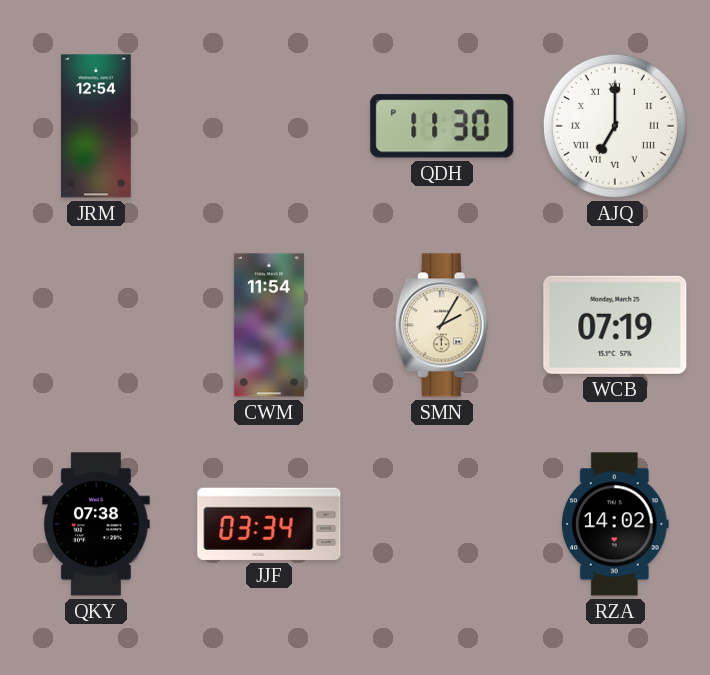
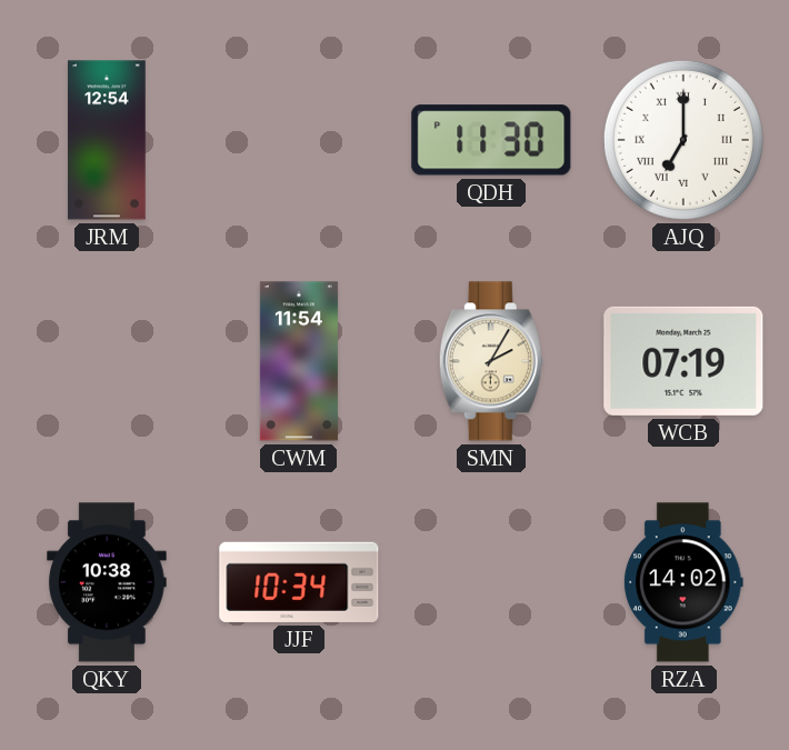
QKY: 07:38 -> 10:38 (107, 582)
JJF: 03:34 -> 10:34 (299, 582)
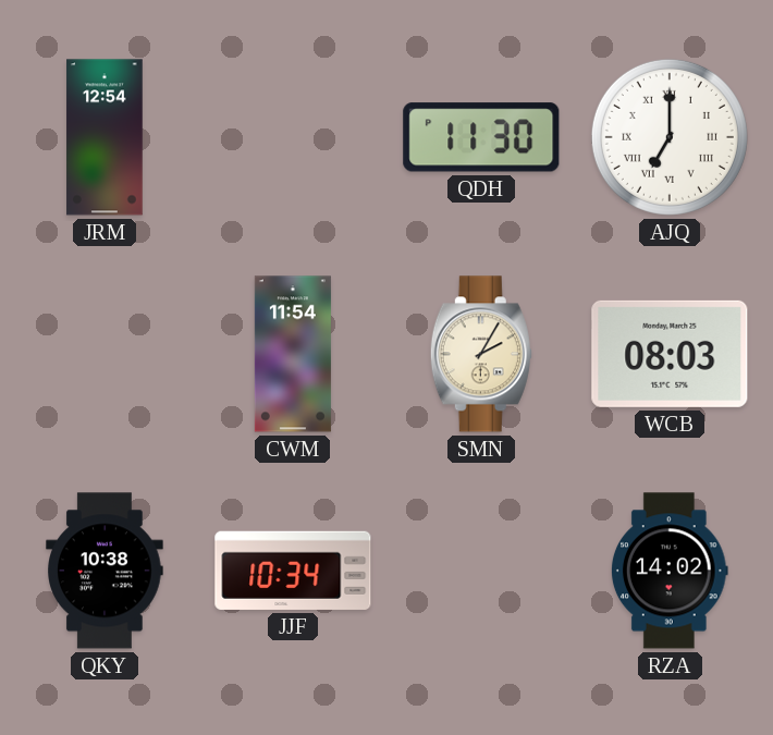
WCB: 07:19 -> 08:03 (670, 354)
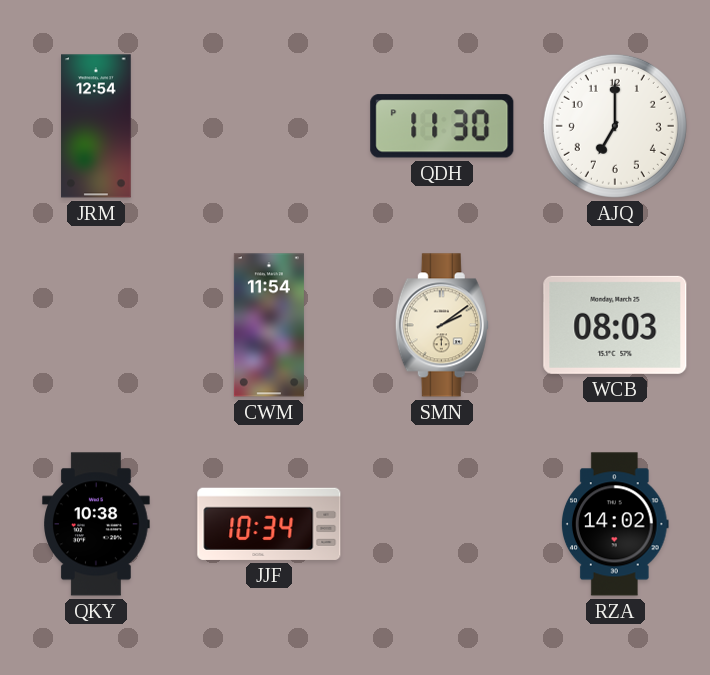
AJQ numerals: Roman -> Arabic (615, 126)
SMN: 2:05 -> 2:09 (442, 325)
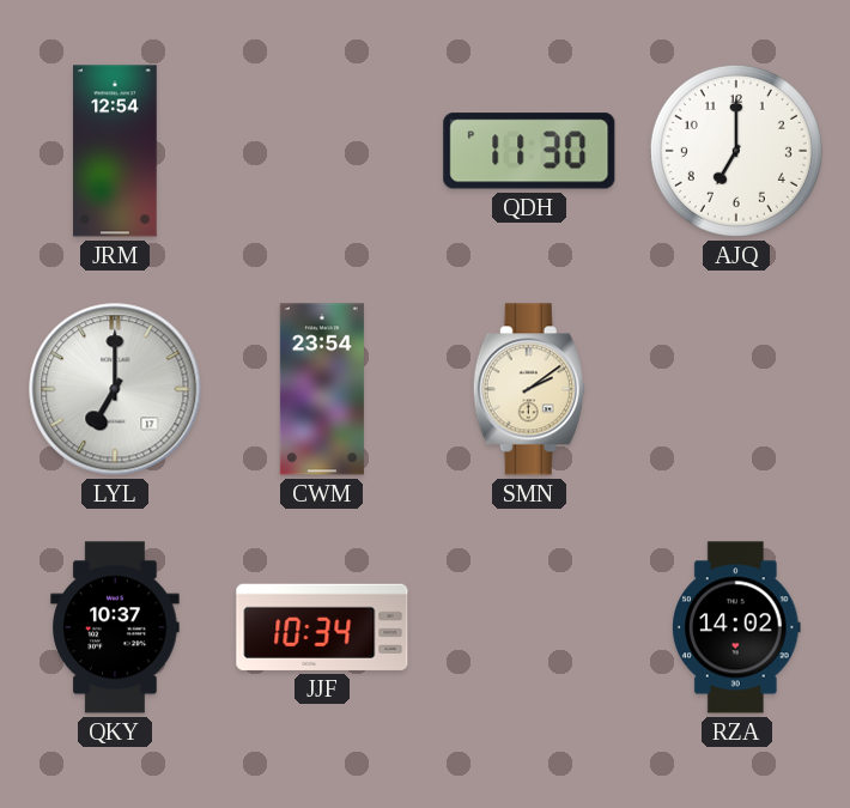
LYL: none -> 7:00 (115, 389)
CWM: 11:54 -> 23:54 (322, 389)
WCB: 08:03 -> none (615, 325)
QKY: 10:38 -> 10:37 (115, 627)
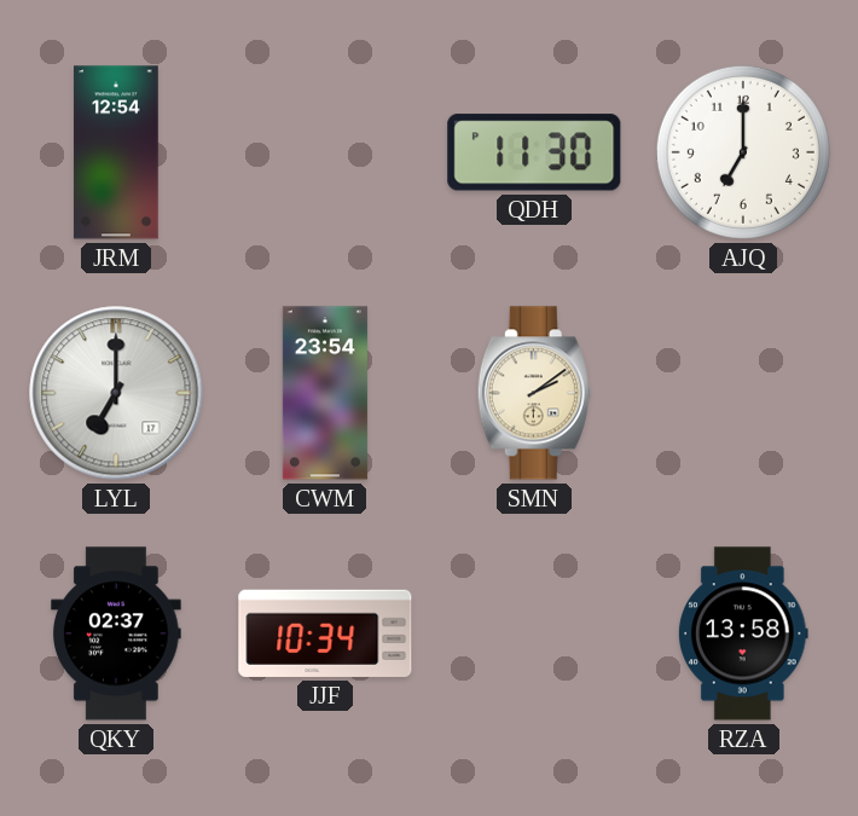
QKY: 10:37 -> 02:37 (116, 633)
RZA: 14:02 -> 13:58 (743, 633)
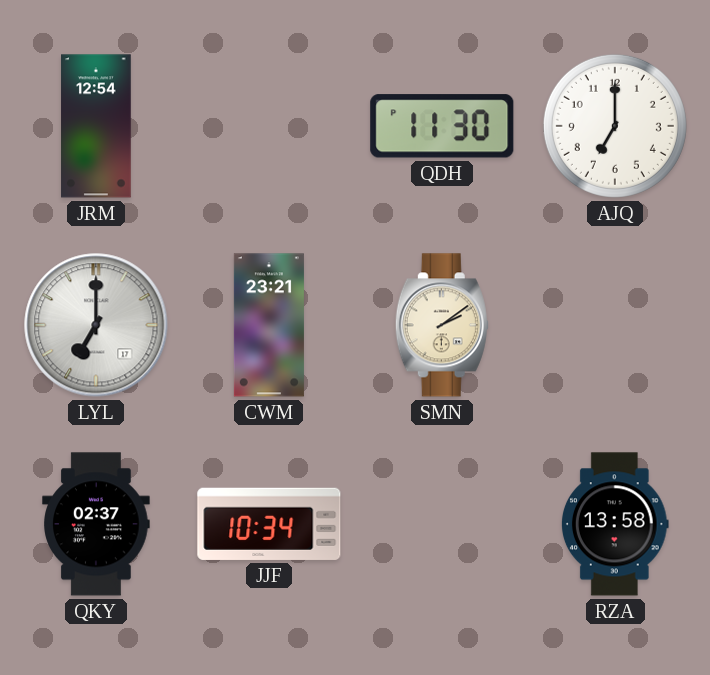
CWM: 23:54 -> 23:21 (269, 325)
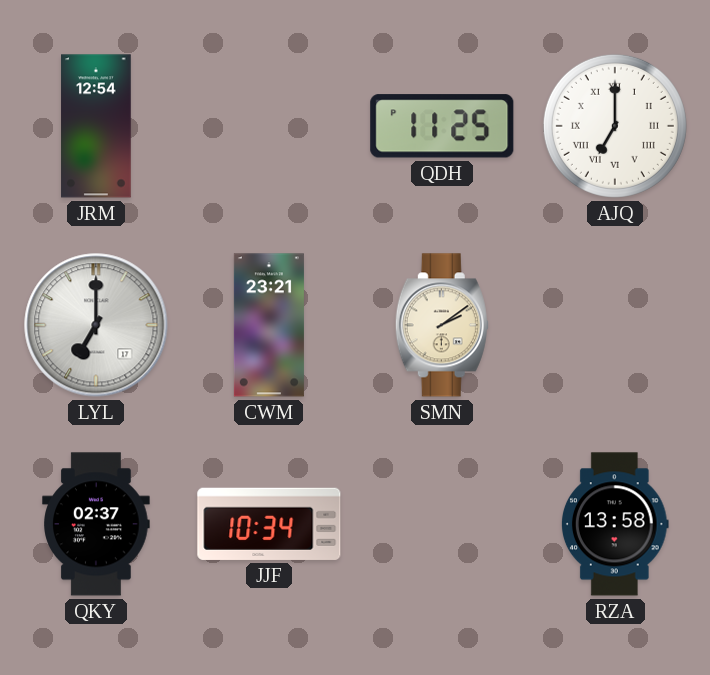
QDH: 11:30 -> 11:25 (442, 126)
AJQ numerals: Arabic -> Roman (615, 126)
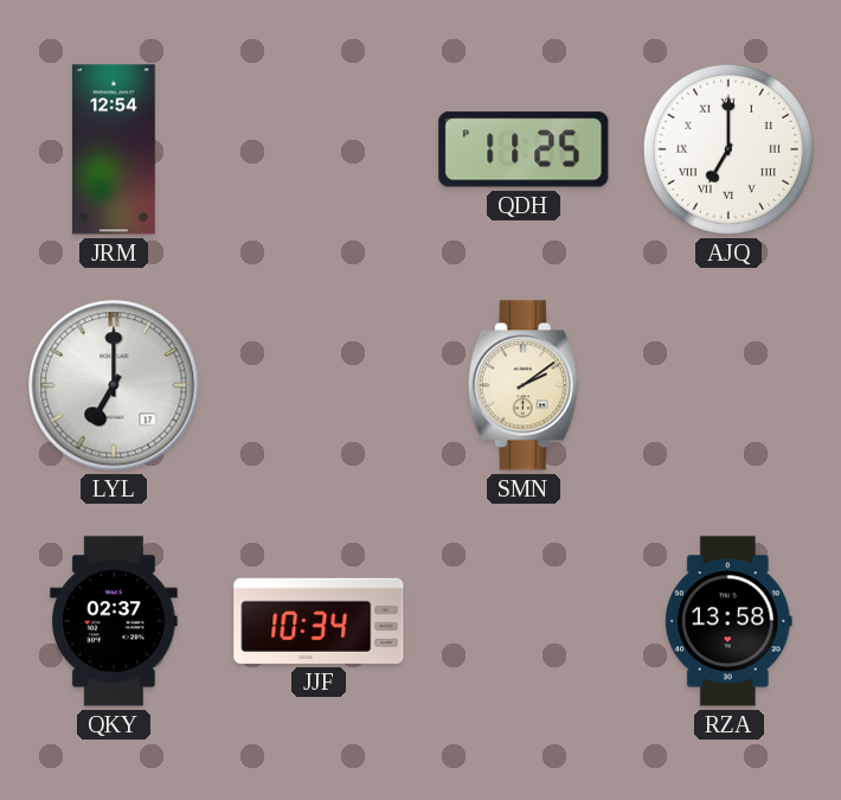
CWM: 23:21 -> none (269, 325)
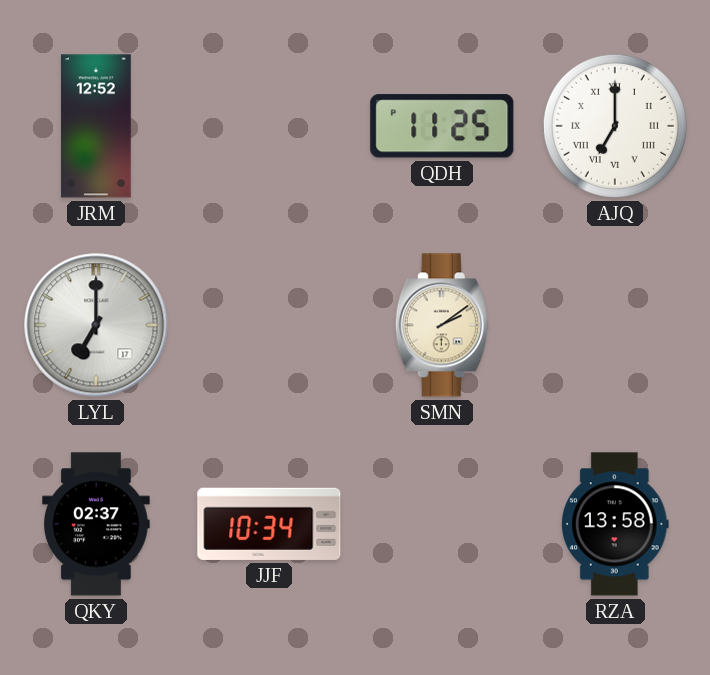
JRM: 12:54 -> 12:52 (96, 126)
